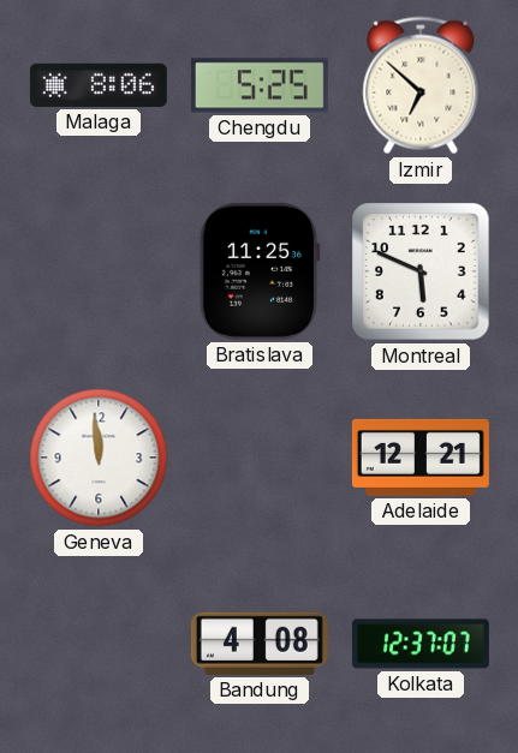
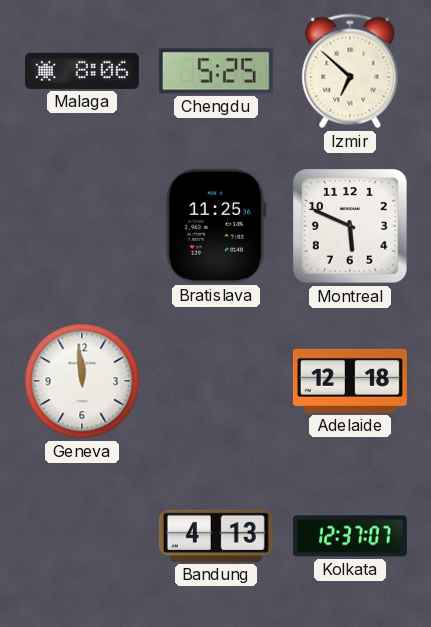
Adelaide: 12:21 -> 12:18 (350, 381)
Bandung: 4:08 -> 4:13 (216, 536)
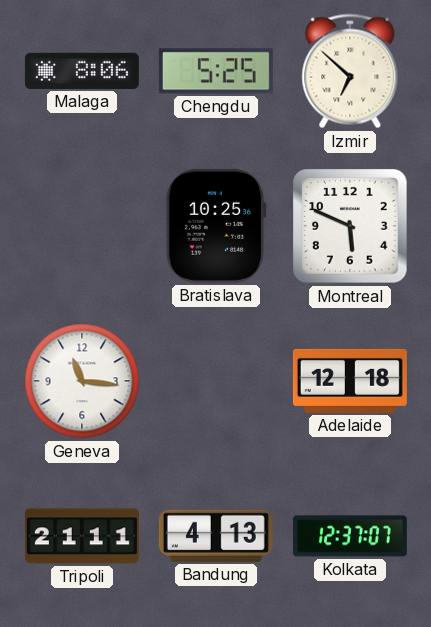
Bratislava: 11:25 -> 10:25 (216, 226)
Geneva: 11:59 -> 11:16 (82, 381)
Tripoli: none -> 21:11 (82, 536)
